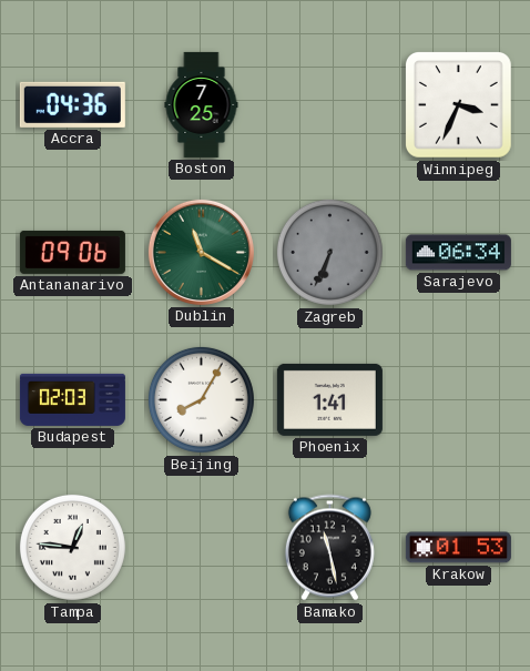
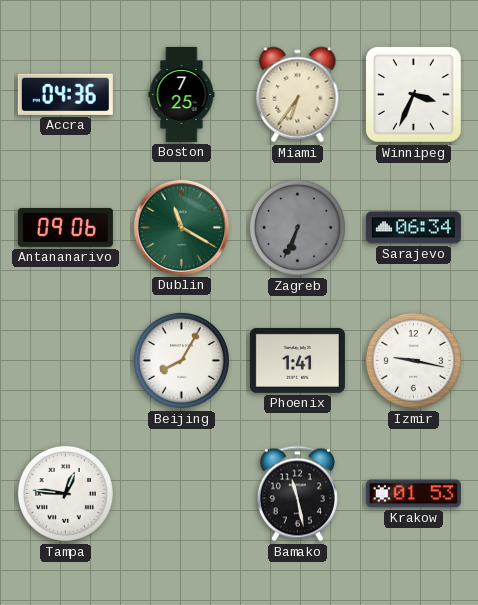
Miami: none -> 6:36 (298, 95)
Budapest: 02:03 -> none (72, 399)
Izmir: none -> 9:17 (413, 360)
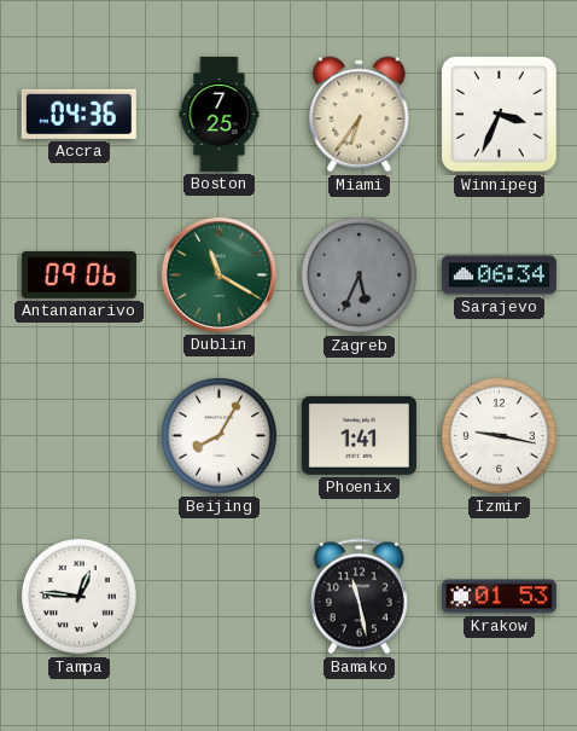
Zagreb: 6:34 -> 5:34 (359, 274)
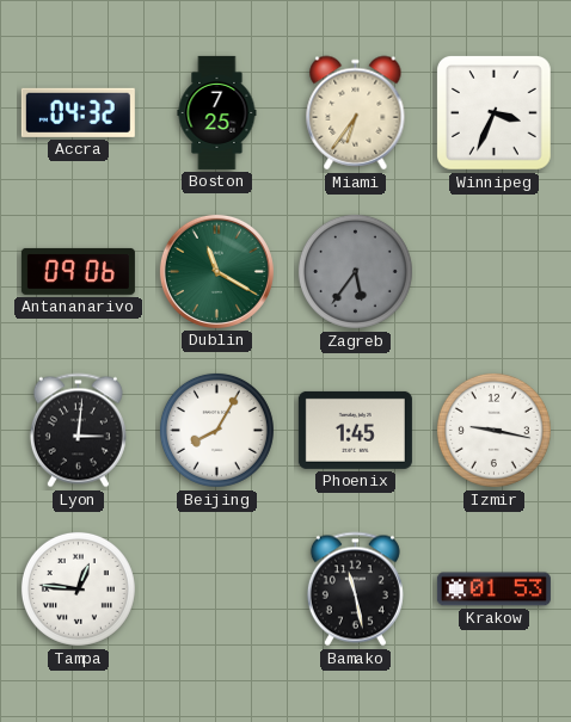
Accra: 04:36 -> 04:32 (78, 112)
Zagreb: 5:34 -> 5:36 (355, 271)
Sarajevo: 06:34 -> none (499, 275)
Lyon: none -> 3:01 (78, 431)
Phoenix: 1:41 -> 1:45 (355, 430)
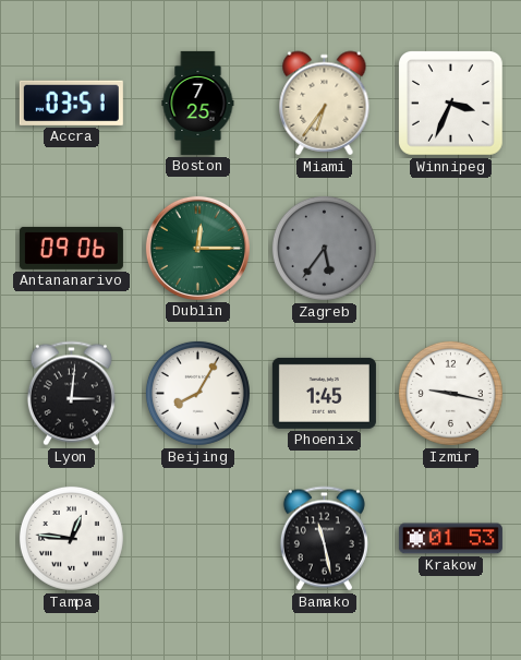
Accra: 04:32 -> 03:51 (71, 103)
Dublin: 11:20 -> 12:15 (197, 248)
